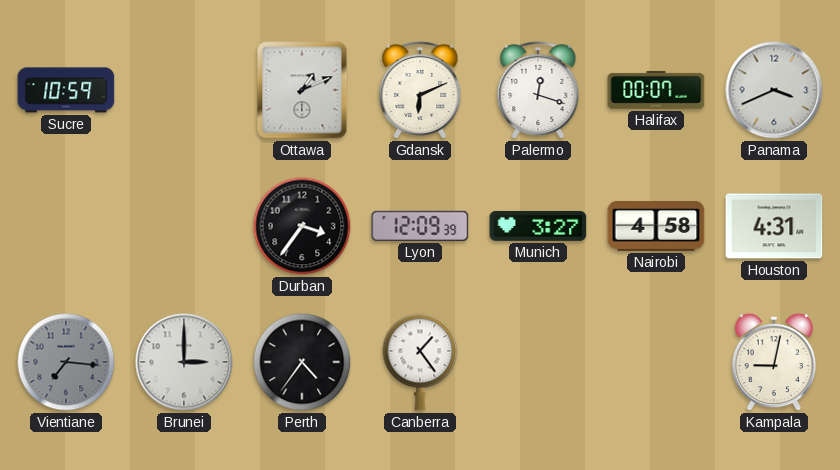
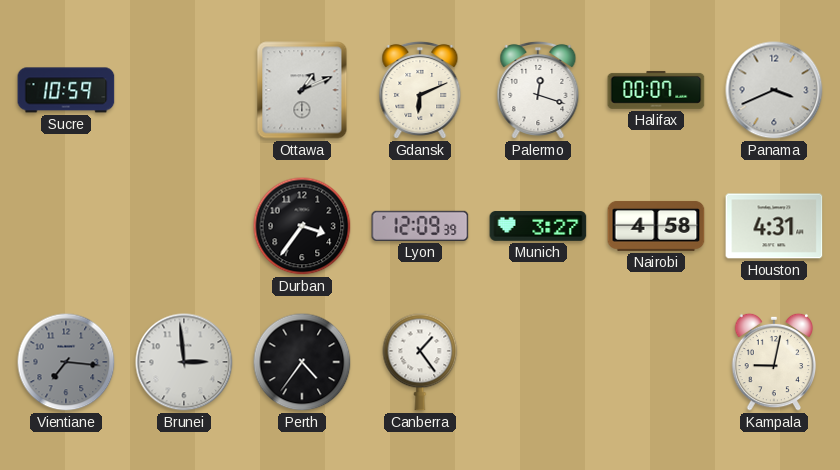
Brunei: 3:00 -> 2:59 (184, 362)
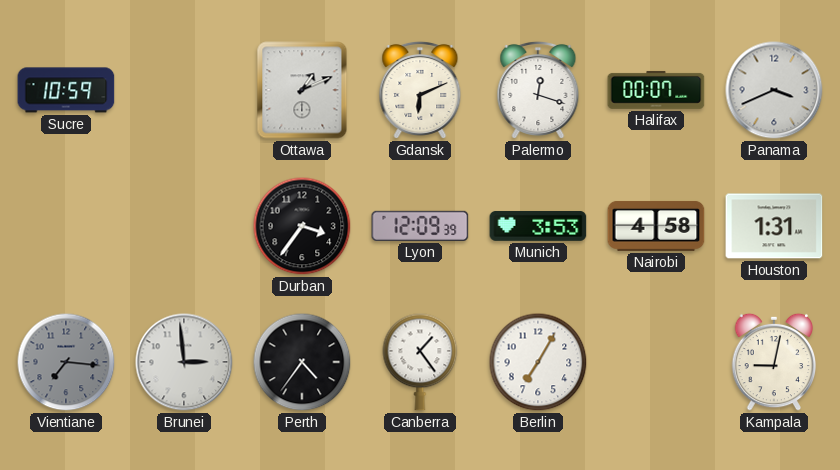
Munich: 3:27 -> 3:53 (538, 226)
Houston: 4:31 -> 1:31 (774, 226)
Berlin: none -> 7:05 (538, 362)
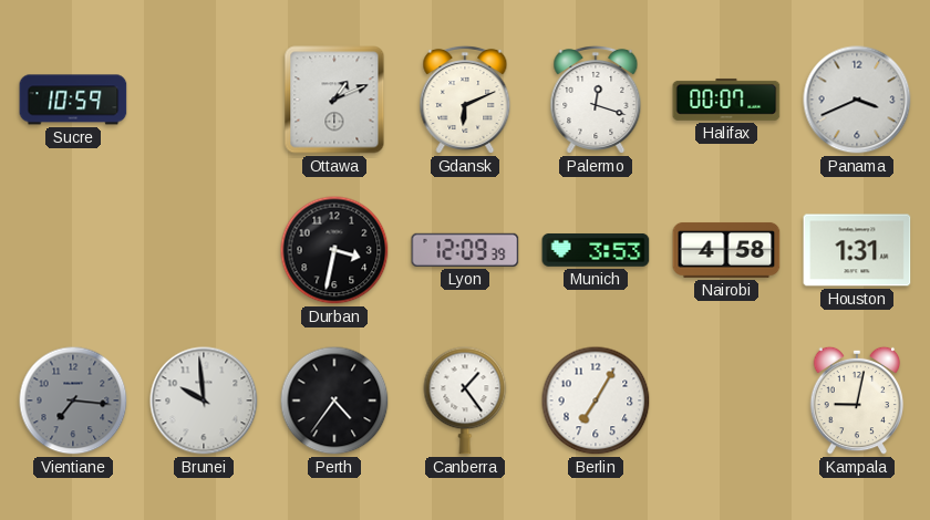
Durban: 3:36 -> 3:32 (334, 250)
Brunei: 2:59 -> 9:59 (204, 401)
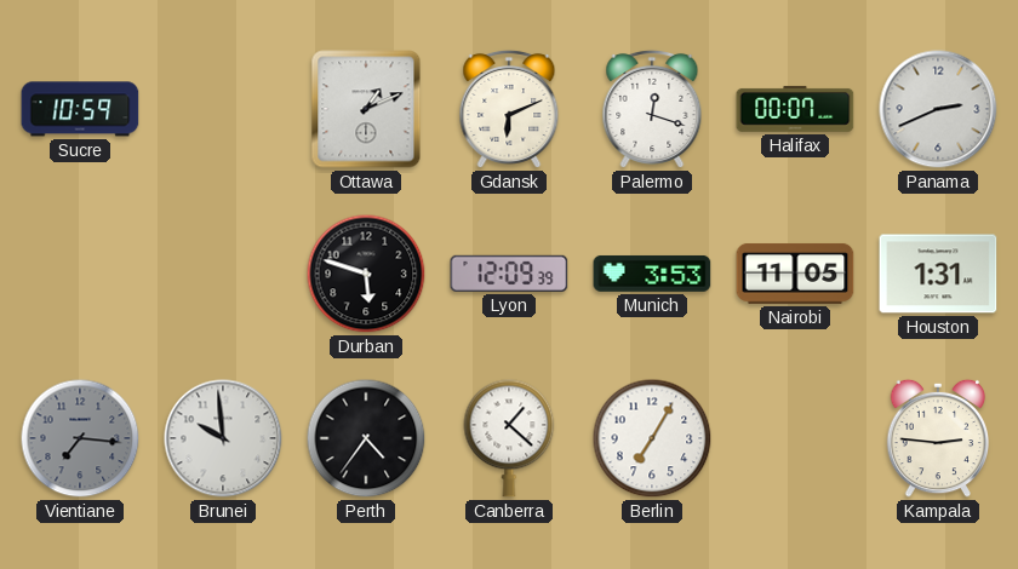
Panama: 3:41 -> 2:41 (938, 109)
Durban: 3:32 -> 5:48 (366, 274)
Nairobi: 4:58 -> 11:05 (795, 274)
Canberra: 1:24 -> 1:22 (509, 438)
Kampala: 9:02 -> 2:46 (938, 438)
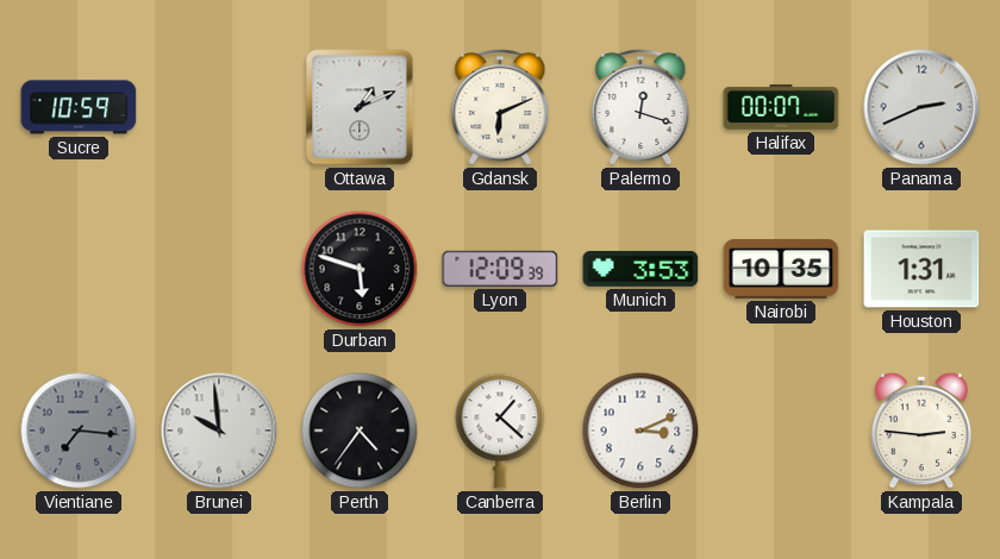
Nairobi: 11:05 -> 10:35 (781, 269)
Berlin: 7:05 -> 3:11 (640, 431)
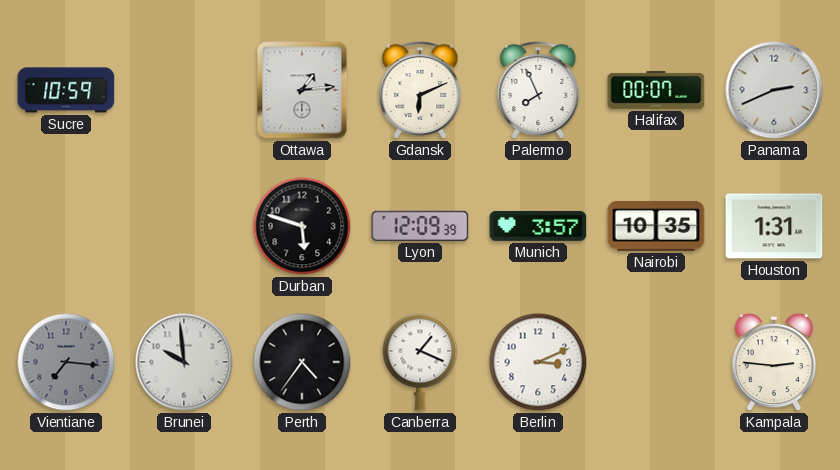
Ottawa: 1:11 -> 1:14 (302, 90)
Palermo: 12:18 -> 7:56 (538, 90)
Munich: 3:53 -> 3:57 (538, 226)
Canberra: 1:22 -> 1:19 (420, 362)
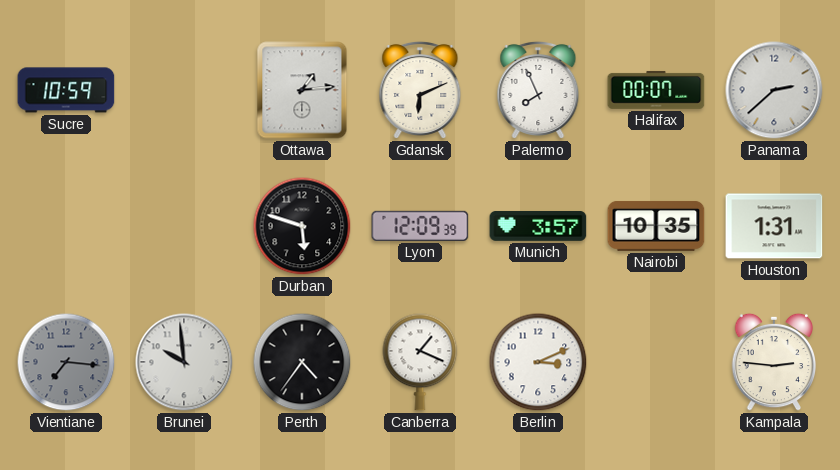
Panama: 2:41 -> 2:38 (774, 90)
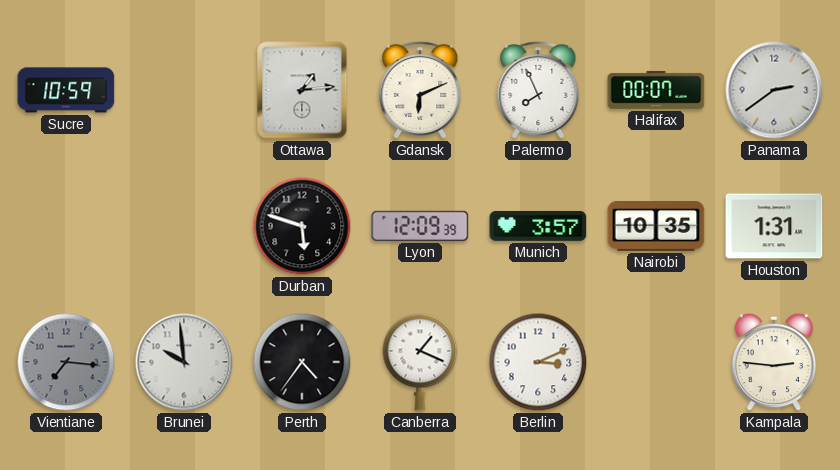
Panama: 2:38 -> 2:39 (774, 90)
